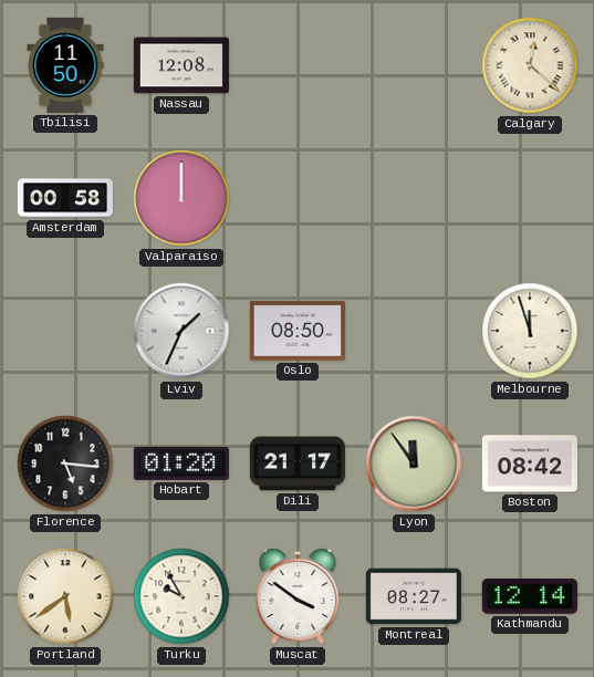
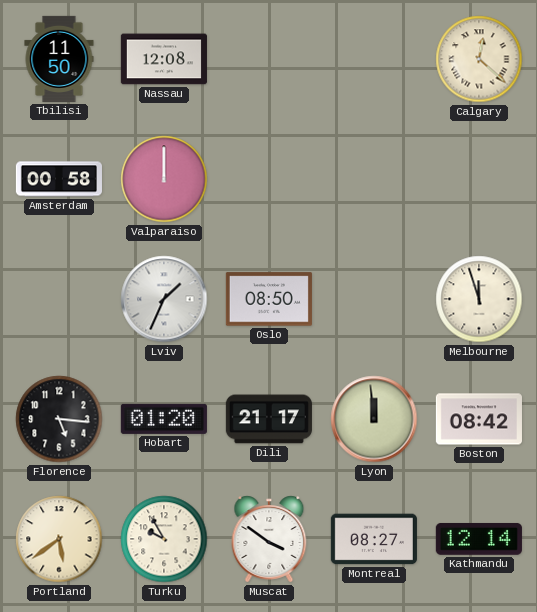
Lyon: 11:54 -> 11:59 (374, 419)
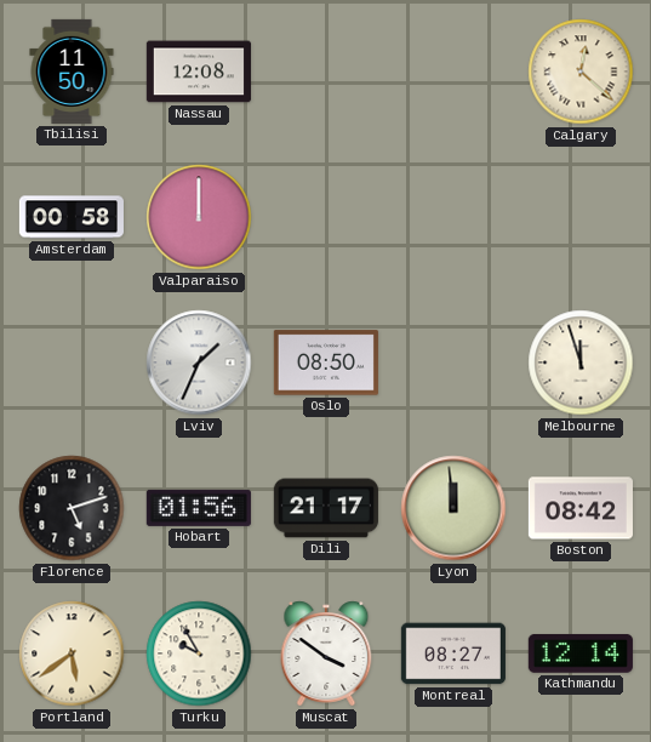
Florence: 5:16 -> 5:12 (72, 508)
Hobart: 01:20 -> 01:56 (199, 508)
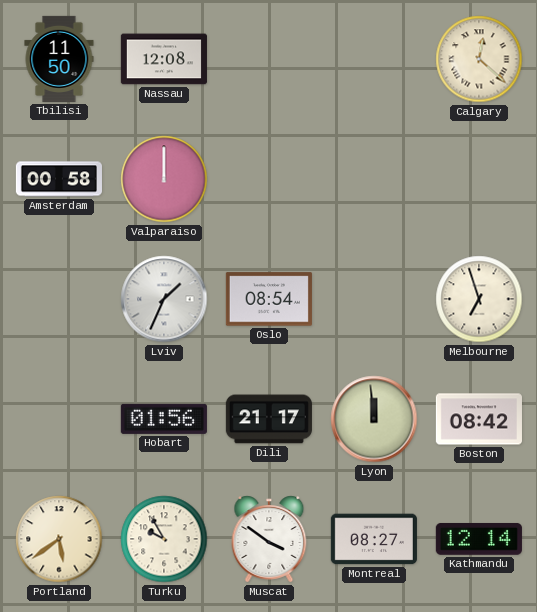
Oslo: 08:50 -> 08:54 (269, 299)
Melbourne: 11:57 -> 6:57 (479, 299)
Florence: 5:12 -> none (72, 508)
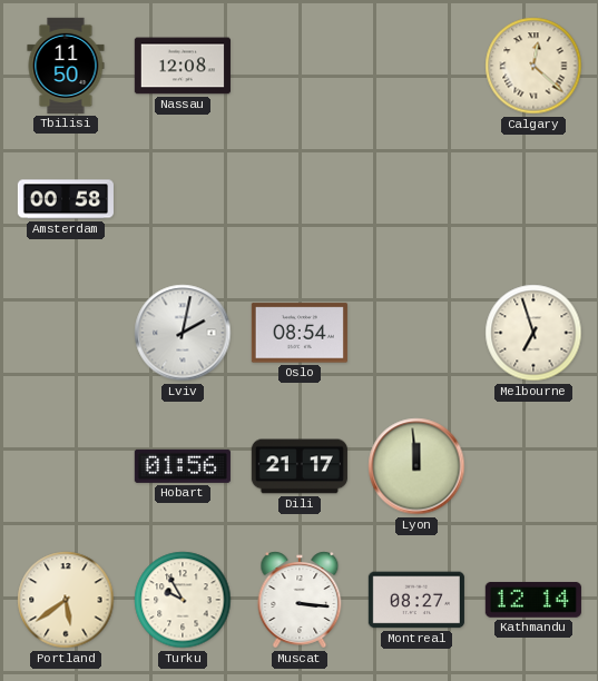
Valparaiso: 12:00 -> none (164, 179)
Lviv: 1:34 -> 2:02 (183, 333)
Boston: 08:42 -> none (479, 419)
Muscat: 3:51 -> 3:16 (300, 600)
